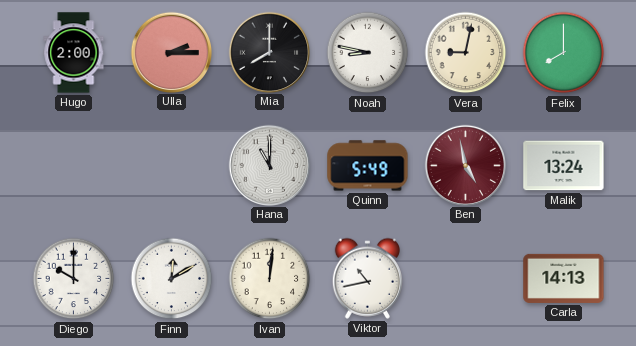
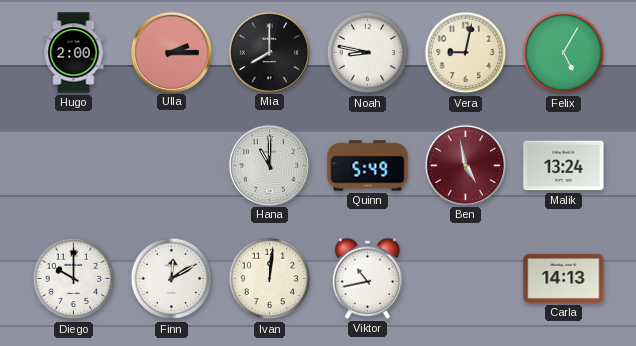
Felix: 8:00 -> 5:05 (564, 53)
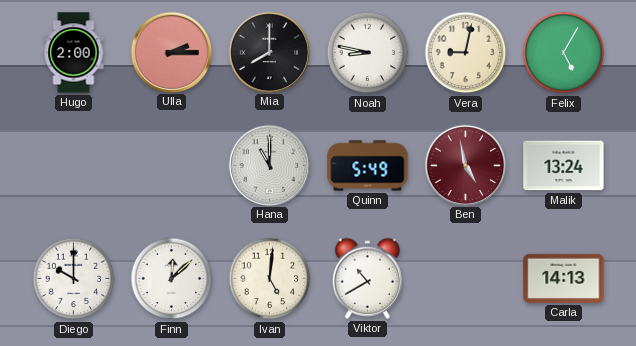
Finn: 12:10 -> 12:08 (172, 279)
Ivan: 12:01 -> 5:01 (270, 279)
Viktor: 10:43 -> 10:40 (367, 278)
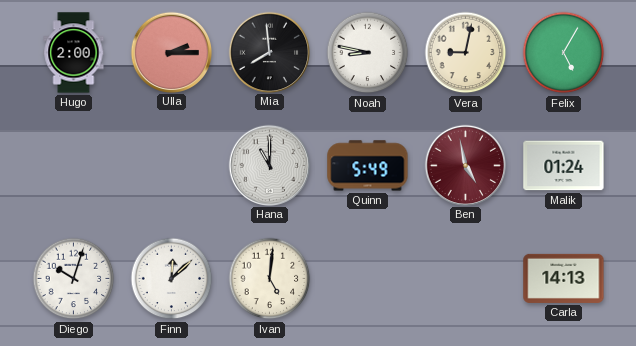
Mia: 8:00 -> 7:59 (269, 52)
Malik: 13:24 -> 01:24 (564, 166)
Diego: 10:00 -> 10:03 (74, 279)
Viktor: 10:40 -> none (367, 278)
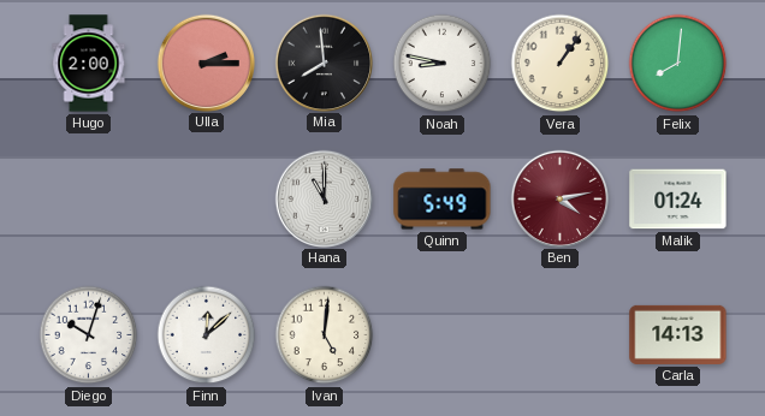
Vera: 9:02 -> 1:06 (561, 64)
Felix: 5:05 -> 8:01 (678, 64)
Ben: 4:58 -> 4:13 (559, 198)
